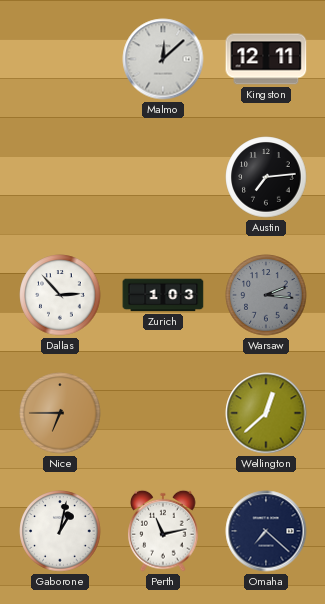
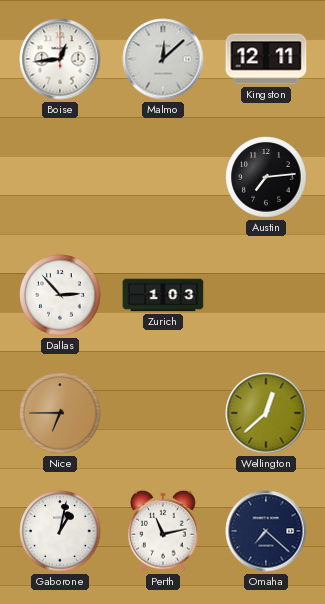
Boise: none -> 12:44 (60, 59)
Warsaw: 2:16 -> none (266, 295)
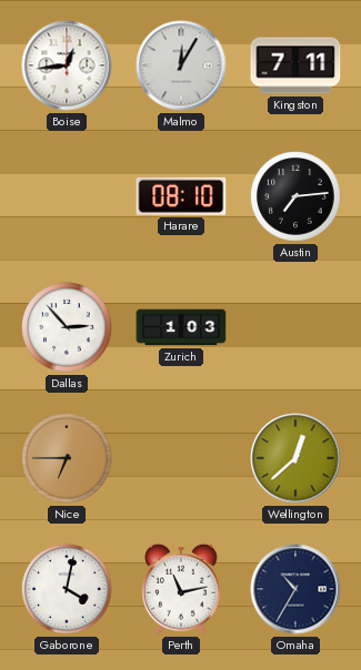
Malmo: 12:08 -> 12:05 (181, 65)
Kingston: 12:11 -> 7:11 (295, 65)
Harare: none -> 08:10 (181, 196)
Gaborone: 1:02 -> 4:02 (67, 589)
Omaha: 7:22 -> 10:35 (295, 589)
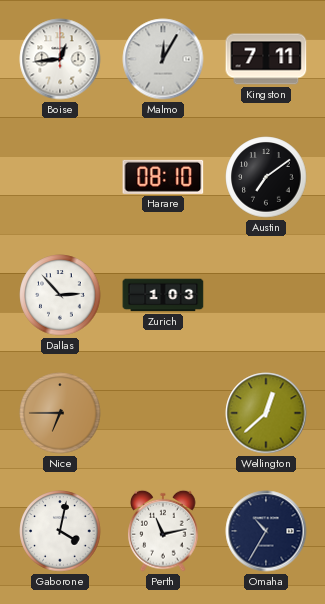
Austin: 7:14 -> 7:09 (266, 177)
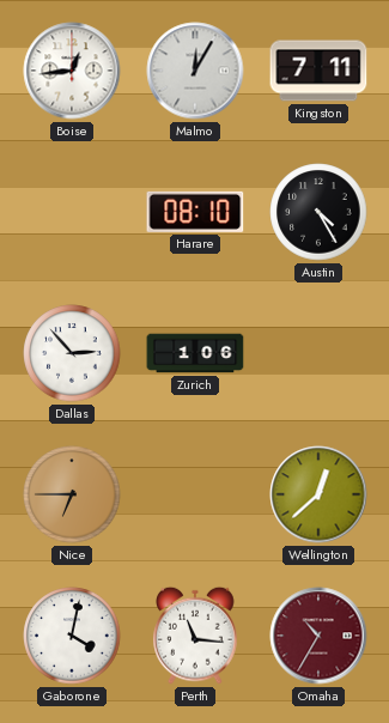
Austin: 7:09 -> 4:25 (318, 212)
Zurich: 1:03 -> 1:06 (195, 353)
Perth: 11:13 -> 11:16 (195, 636)
Omaha dial: navy -> burgundy (318, 636)
